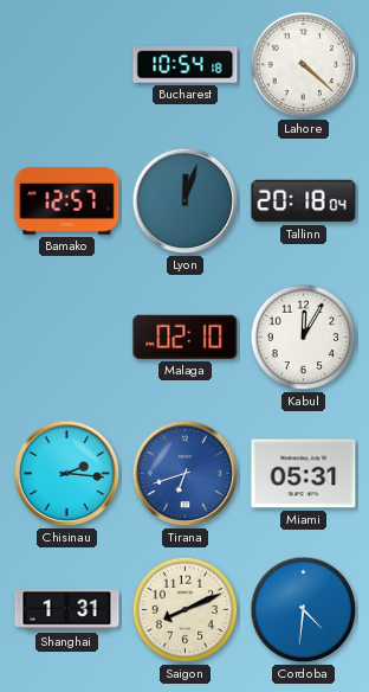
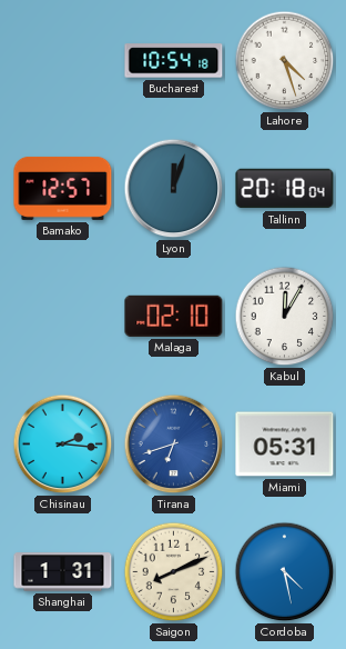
Lahore: 4:22 -> 4:27 (285, 61)
Cordoba: 4:31 -> 4:28 (285, 572)
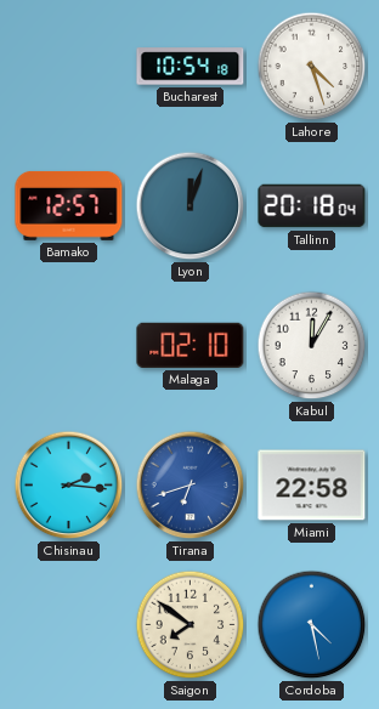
Miami: 05:31 -> 22:58 (312, 486)
Shanghai: 1:31 -> none (63, 572)
Saigon: 8:11 -> 7:51 (191, 625)
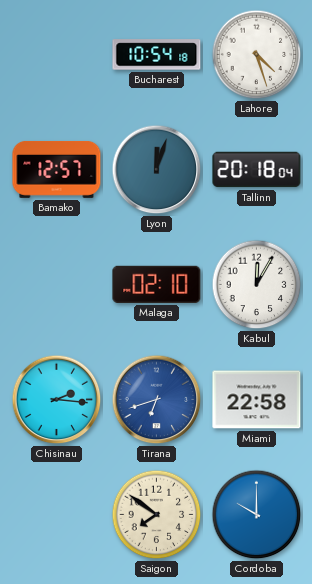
Cordoba: 4:28 -> 10:00 (257, 515)
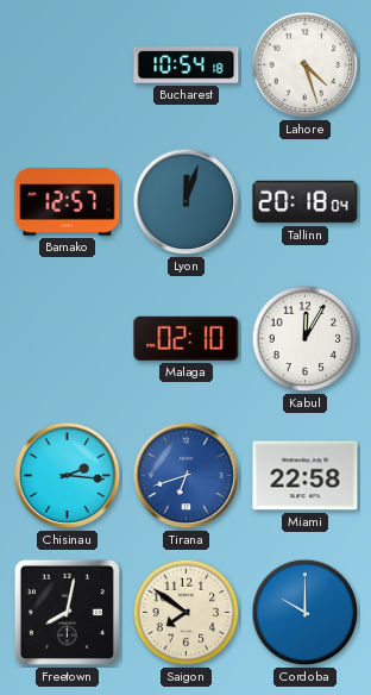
Freetown: none -> 8:02 (67, 612)
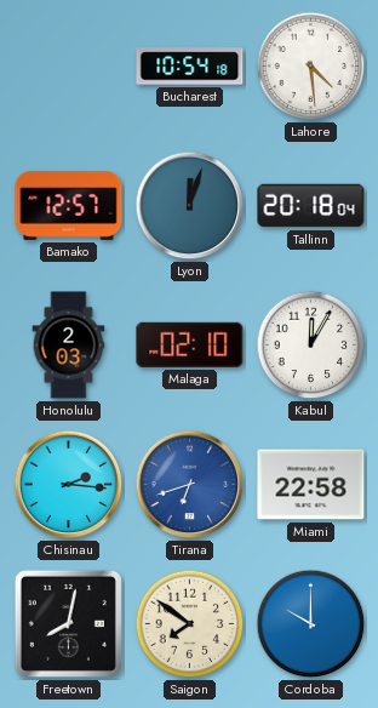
Lahore: 4:27 -> 4:29 (311, 67)
Honolulu: none -> 2:03 (69, 346)
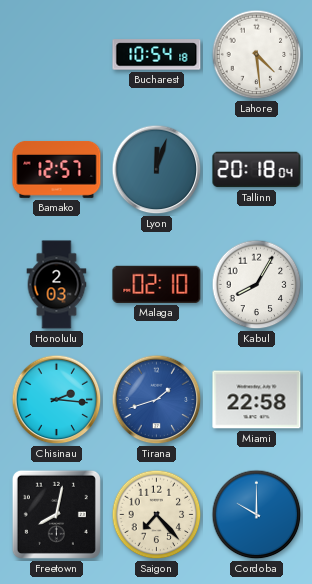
Kabul: 12:05 -> 8:05 (257, 285)
Tirana: 6:42 -> 1:42 (157, 400)
Saigon: 7:51 -> 7:23 (157, 515)
